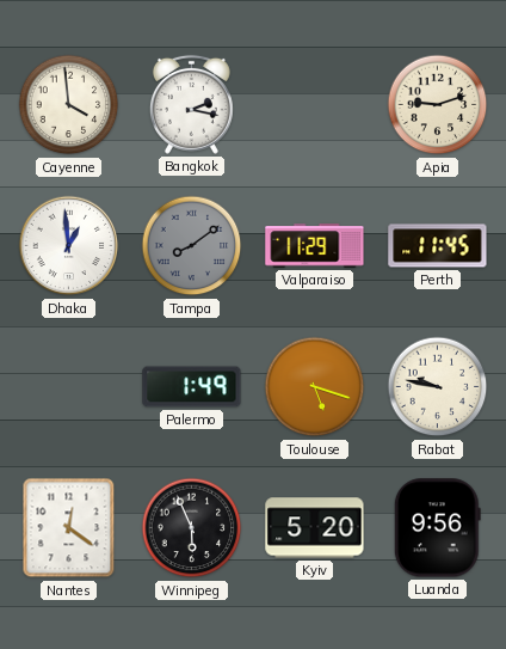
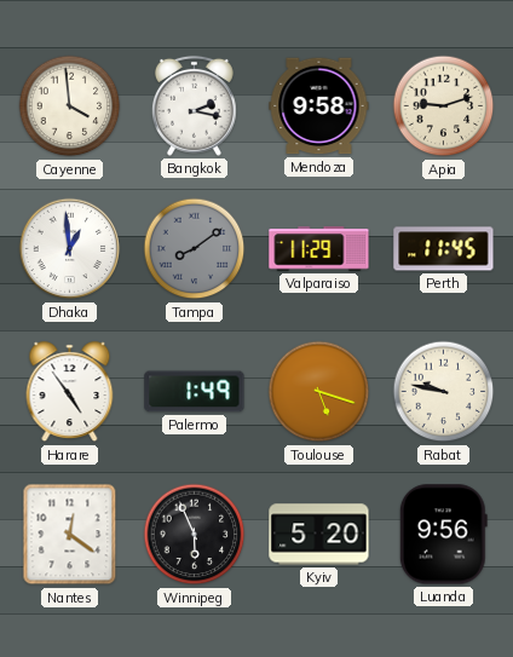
Mendoza: none -> 9:58 (319, 106)
Harare: none -> 4:54 (70, 392)
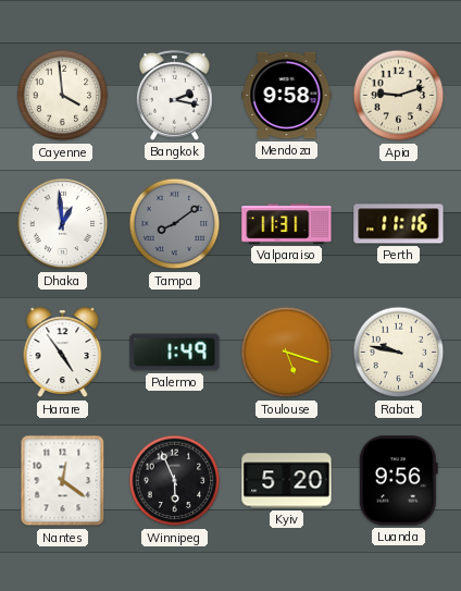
Valparaiso: 11:29 -> 11:31 (287, 224)
Perth: 11:45 -> 11:16 (399, 224)
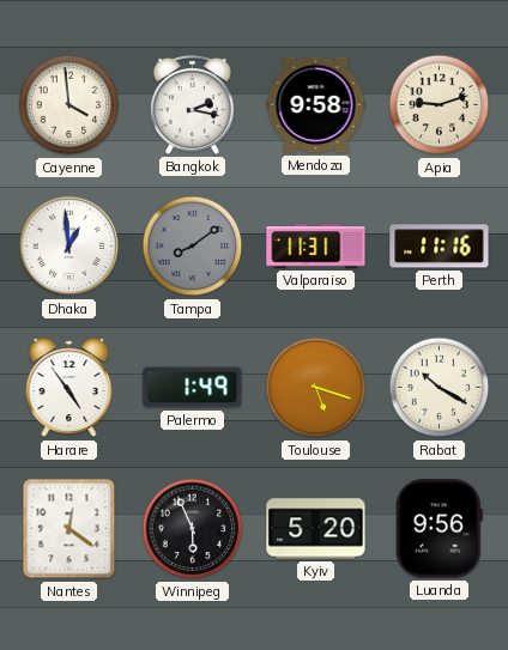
Rabat: 9:47 -> 10:20 (440, 388)
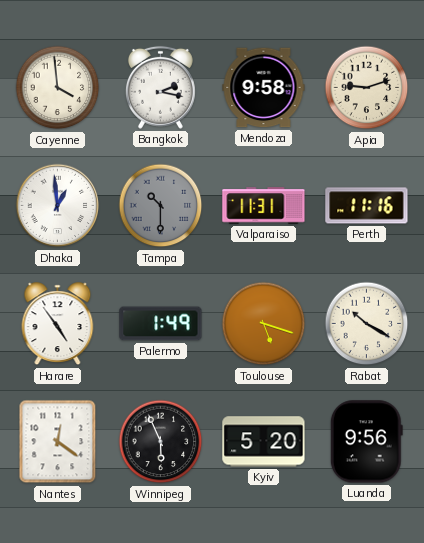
Tampa: 8:09 -> 10:30 (161, 206)
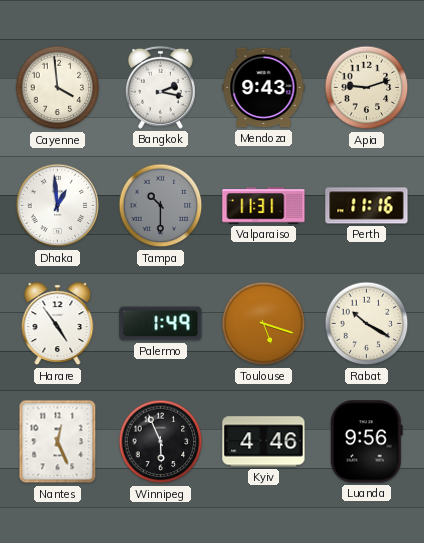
Mendoza: 9:58 -> 9:43 (264, 88)
Nantes: 12:21 -> 12:26 (58, 442)
Kyiv: 5:20 -> 4:46 (264, 442)
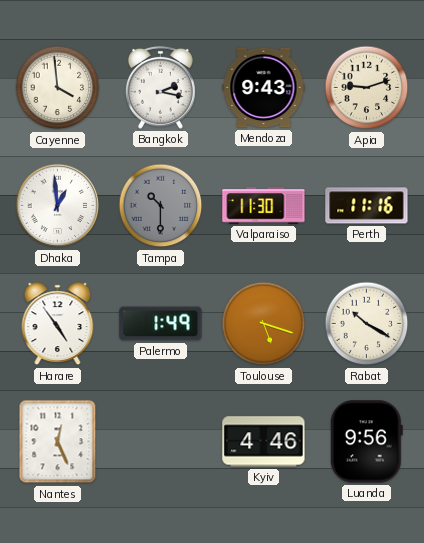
Valparaiso: 11:31 -> 11:30 (264, 206)
Winnipeg: 5:56 -> none (161, 442)
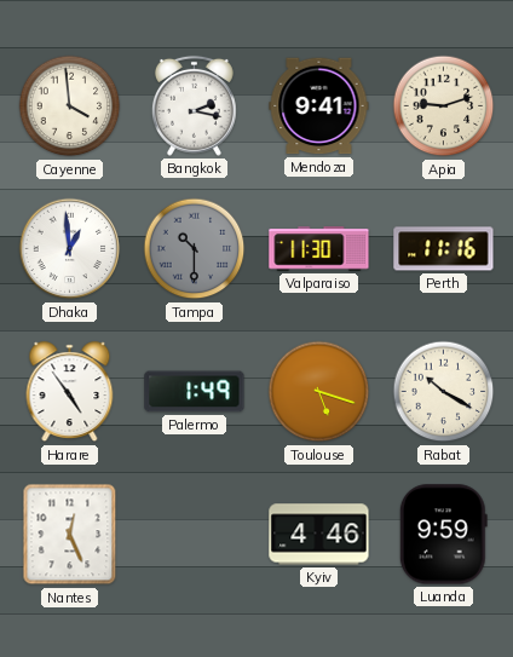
Mendoza: 9:43 -> 9:41 (319, 106)
Luanda: 9:56 -> 9:59 (443, 535)
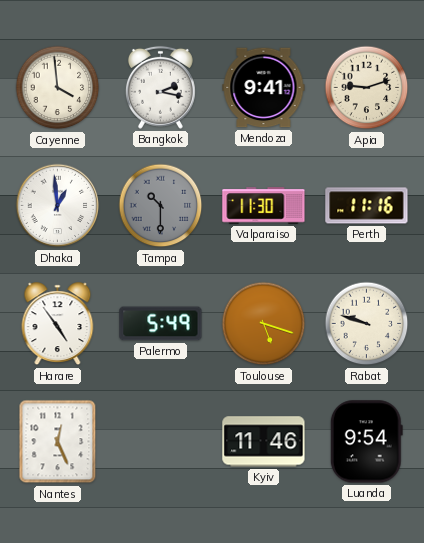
Palermo: 1:49 -> 5:49 (161, 324)
Rabat: 10:20 -> 9:48 (367, 324)
Kyiv: 4:46 -> 11:46 (264, 442)
Luanda: 9:59 -> 9:54 (366, 442)
